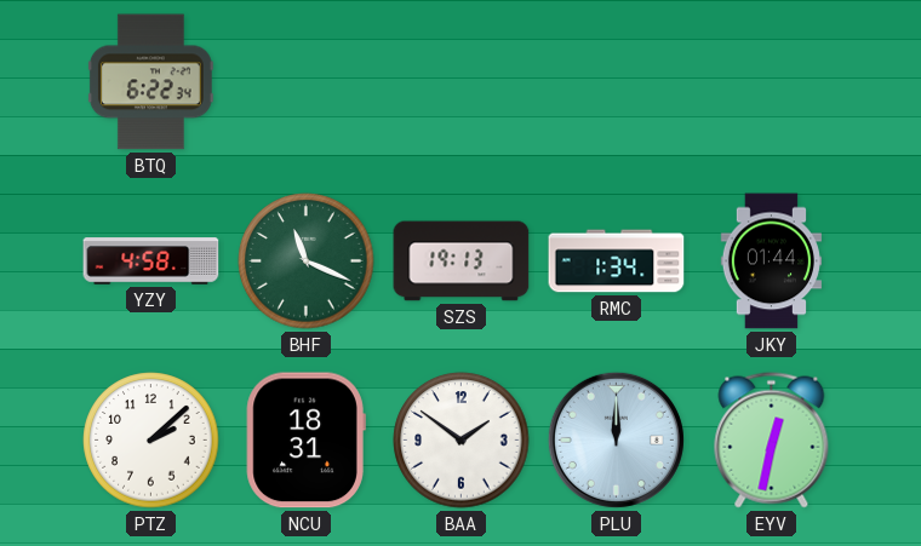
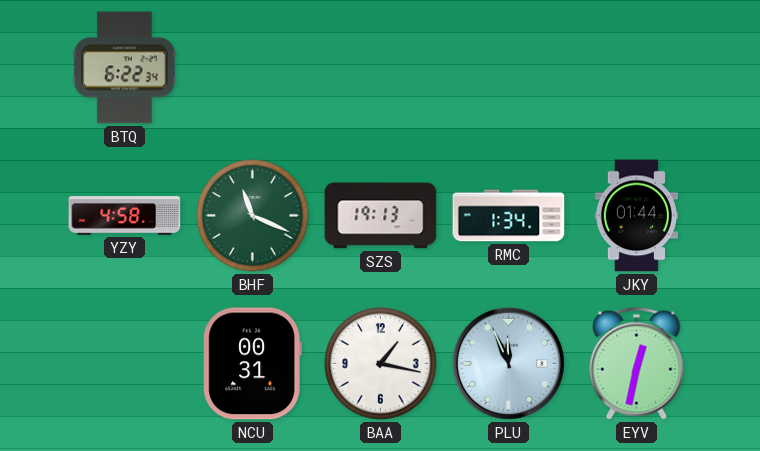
PTZ: 2:08 -> none (151, 441)
NCU: 18:31 -> 00:31 (252, 364)
BAA: 1:51 -> 1:17 (381, 364)
PLU: 12:00 -> 11:56 (508, 363)
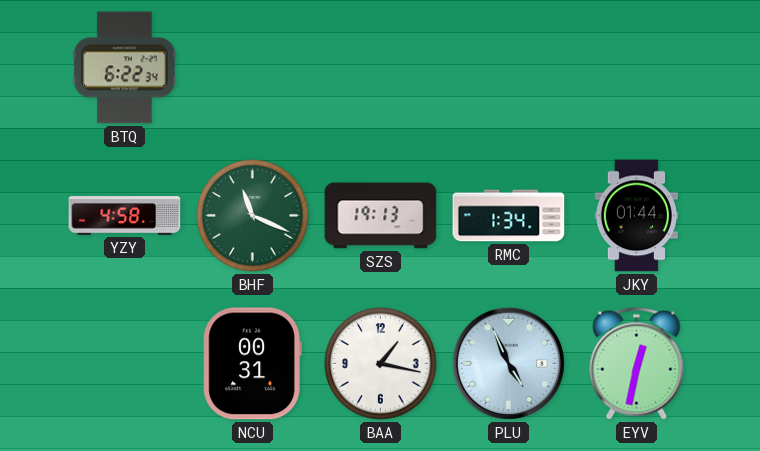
PLU: 11:56 -> 4:56 (508, 363)
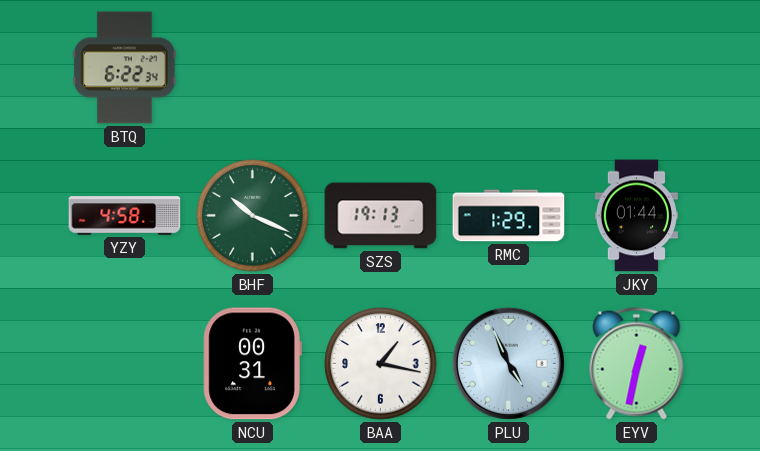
BHF: 11:19 -> 10:19 (253, 216)
RMC: 1:34 -> 1:29 (509, 216)
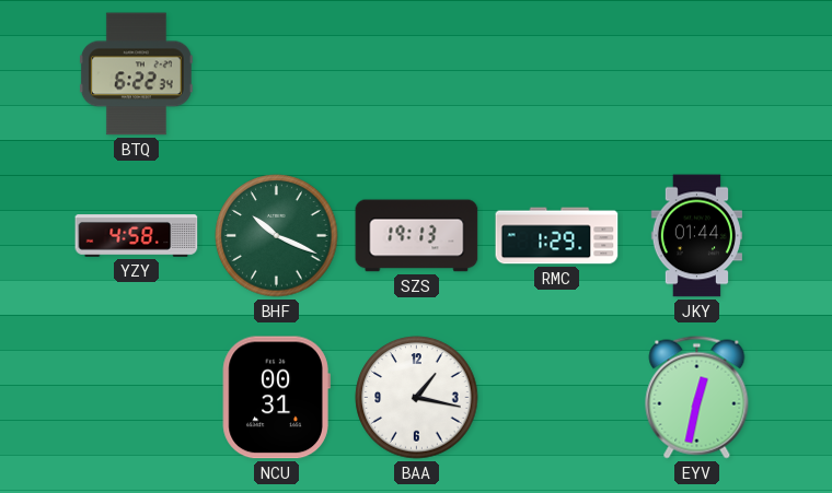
PLU: 4:56 -> none (508, 363)
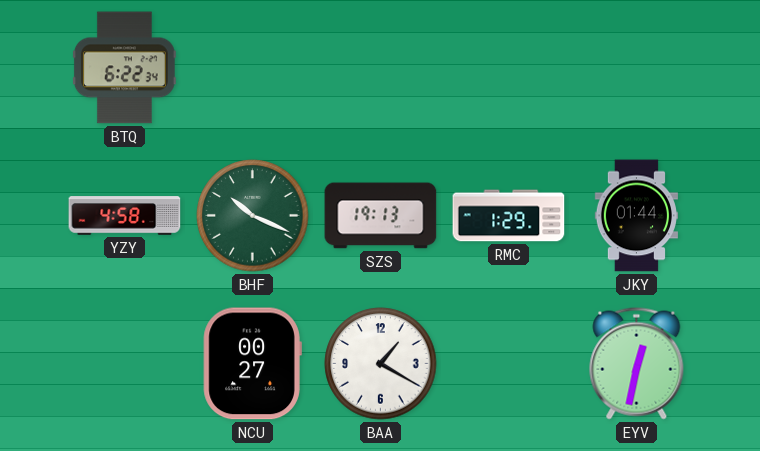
NCU: 00:31 -> 00:27 (252, 364)
BAA: 1:17 -> 1:20 (381, 364)
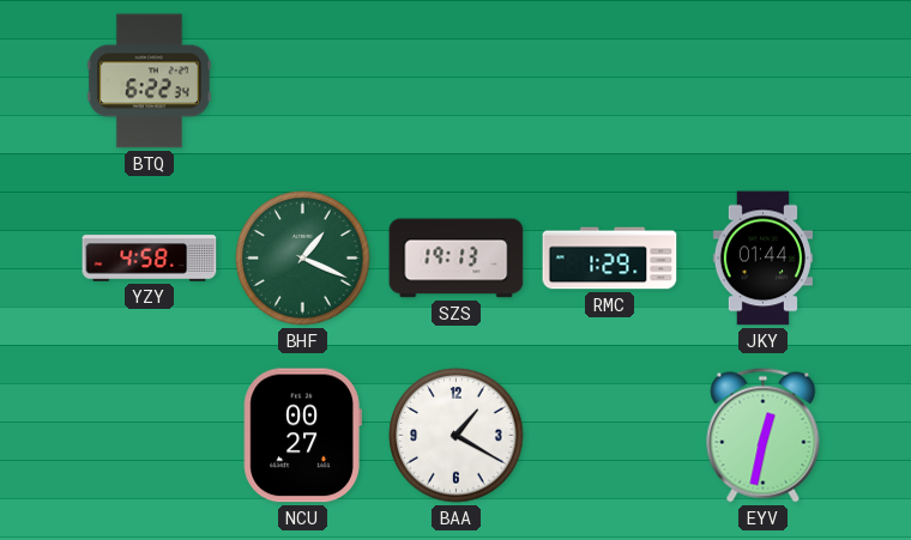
BHF: 10:19 -> 1:19 (303, 259)
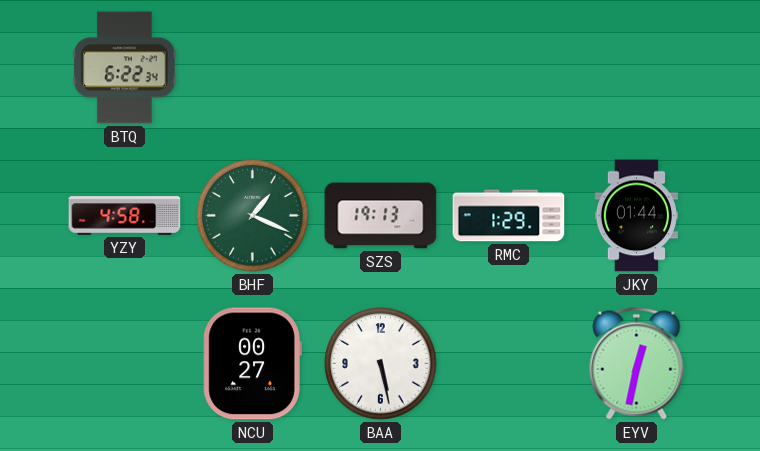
BAA: 1:20 -> 5:28 (381, 364)
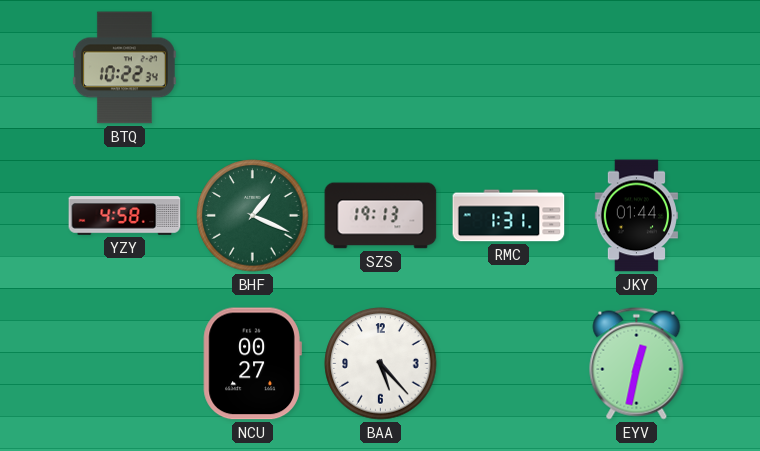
BTQ: 6:22 -> 10:22 (124, 68)
RMC: 1:29 -> 1:31 (509, 216)
BAA: 5:28 -> 5:23 (381, 364)
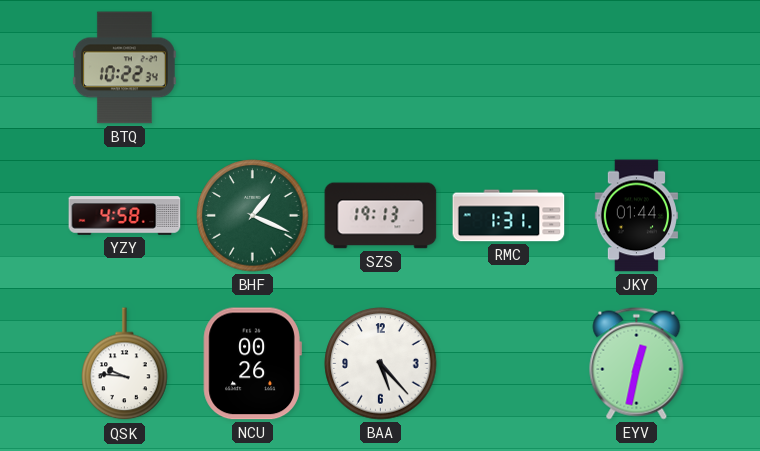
QSK: none -> 9:46 (125, 364)
NCU: 00:27 -> 00:26 (252, 364)
